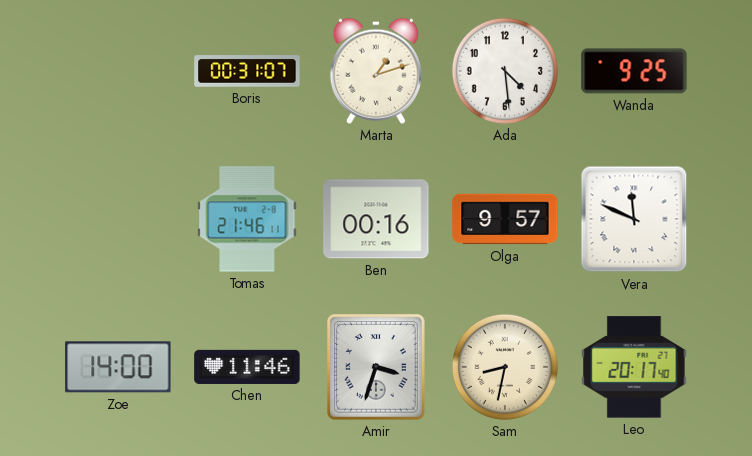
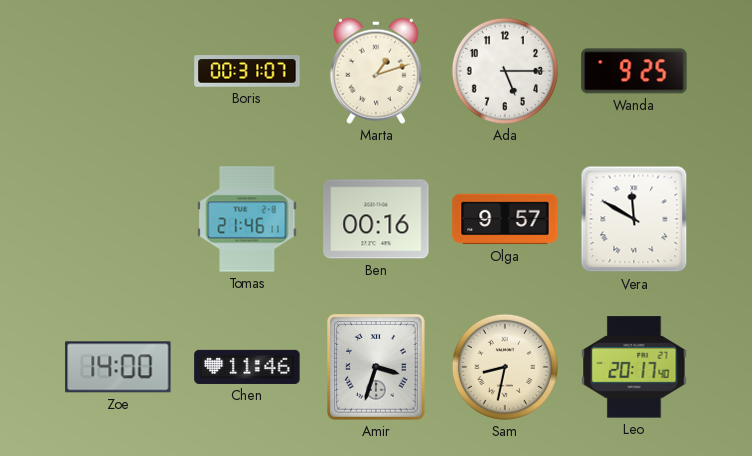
Ada: 4:29 -> 5:15 (505, 71)
Vera: 11:49 -> 11:50 (634, 219)
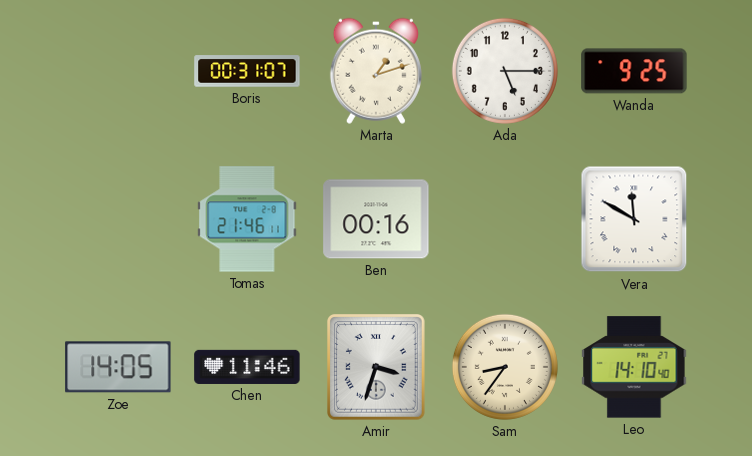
Olga: 9:57 -> none (505, 219)
Zoe: 14:00 -> 14:05 (118, 367)
Sam: 8:32 -> 8:36 (505, 367)
Leo: 20:17 -> 14:10 (634, 367)
